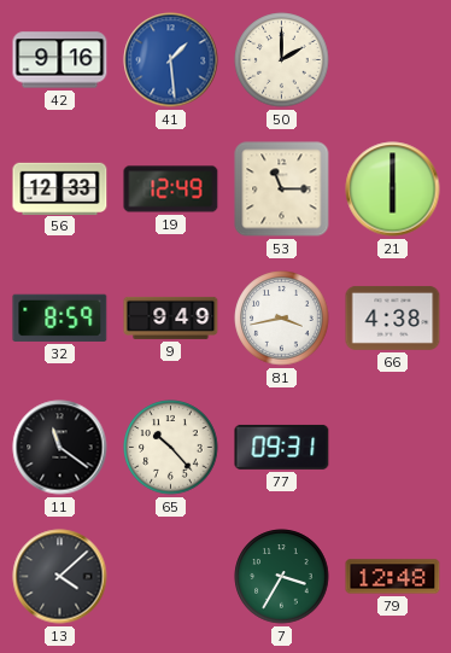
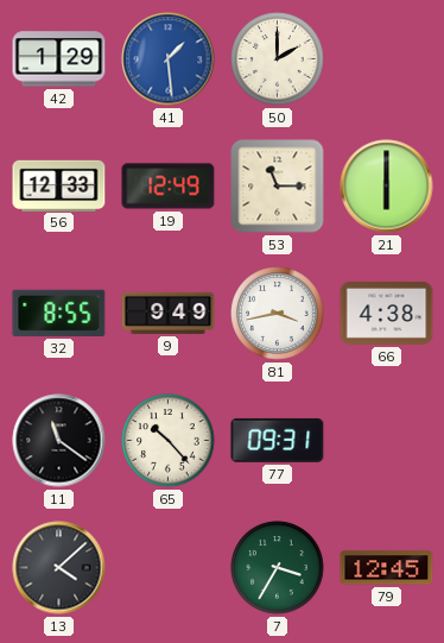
42: 9:16 -> 1:29 (59, 59)
32: 8:59 -> 8:55 (59, 313)
79: 12:48 -> 12:45 (387, 568)
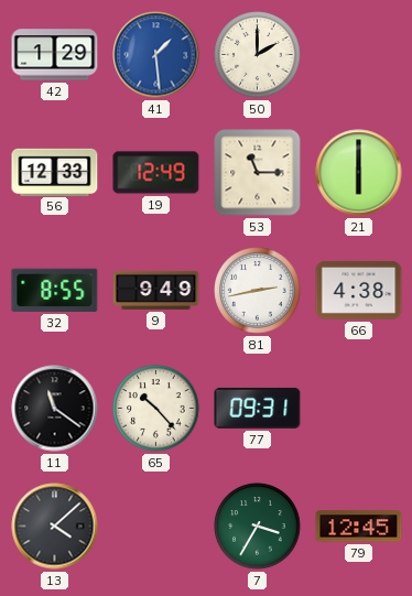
81: 3:43 -> 2:43 (258, 291)
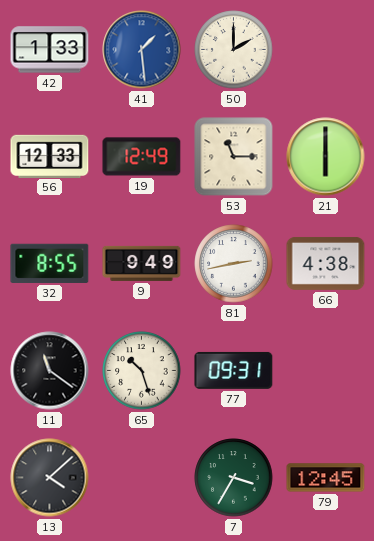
42: 1:29 -> 1:33 (50, 50)
65: 10:23 -> 10:27 (142, 371)
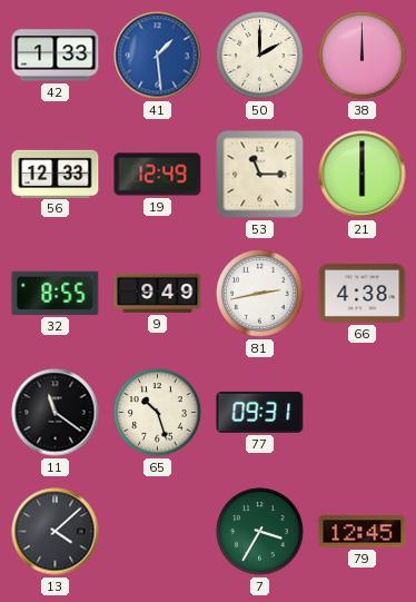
38: none -> 12:00 (363, 56)
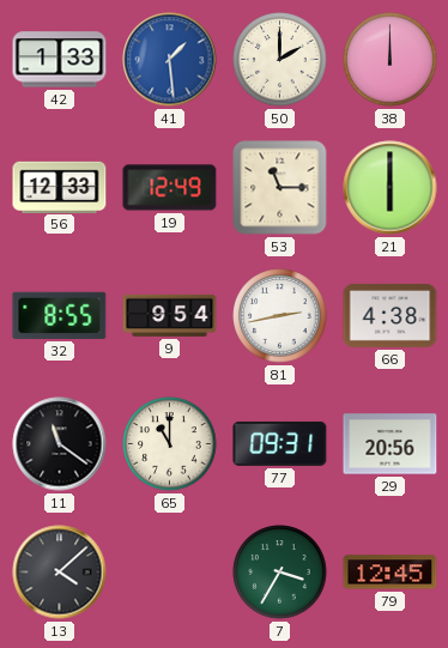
9: 9:49 -> 9:54 (170, 315)
65: 10:27 -> 11:00 (170, 444)
29: none -> 20:56 (391, 444)
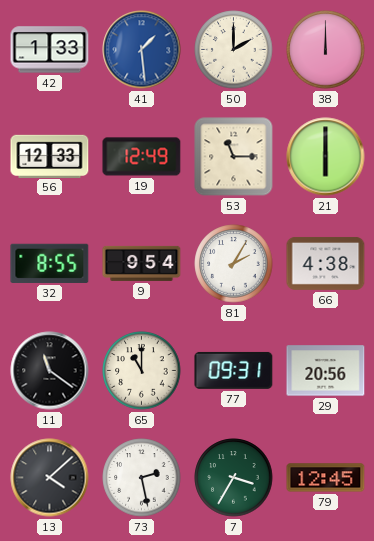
81: 2:43 -> 2:05 (234, 264)
73: none -> 2:28 (142, 478)
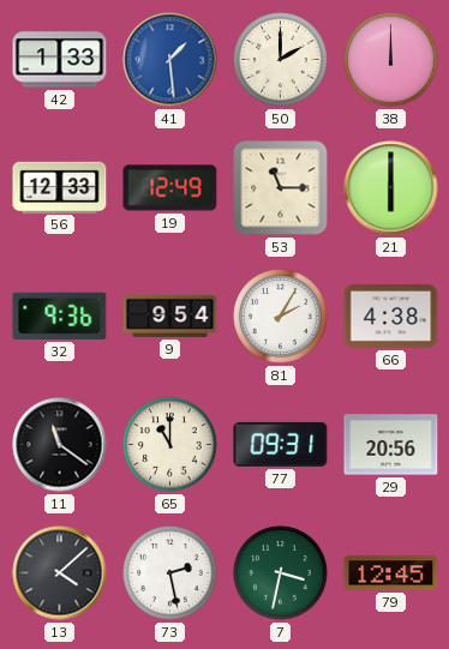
32: 8:55 -> 9:36 (60, 316)
7: 3:35 -> 3:32 (281, 573)
